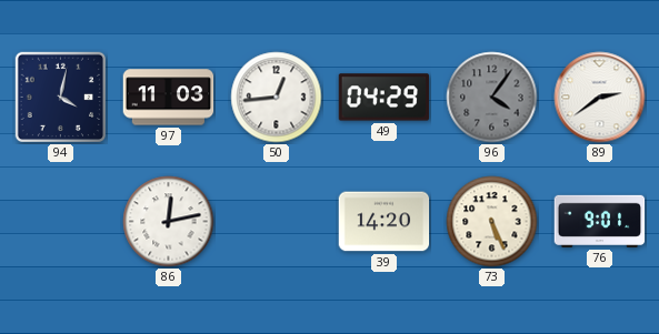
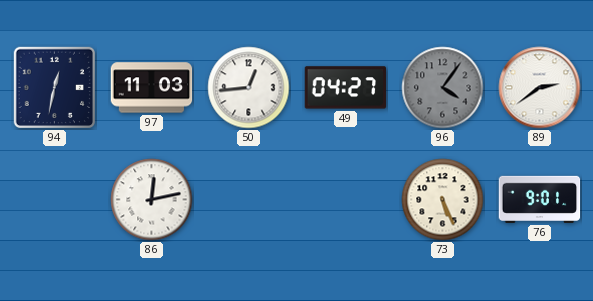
94: 4:02 -> 12:32 (54, 87)
49: 04:29 -> 04:27 (346, 88)
39: 14:20 -> none (385, 222)
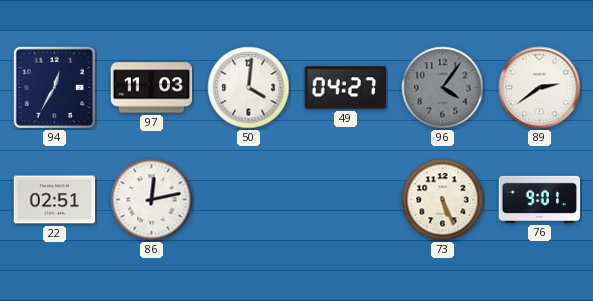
94: 12:32 -> 12:35 (54, 87)
50: 12:44 -> 4:01 (249, 88)
22: none -> 02:51 (55, 200)
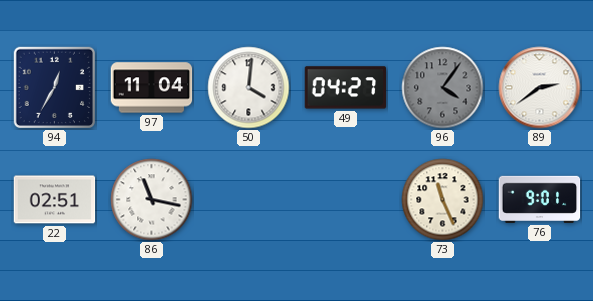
97: 11:03 -> 11:04 (152, 88)
86: 12:13 -> 11:17 (152, 200)
73: 5:26 -> 11:26 (443, 200)
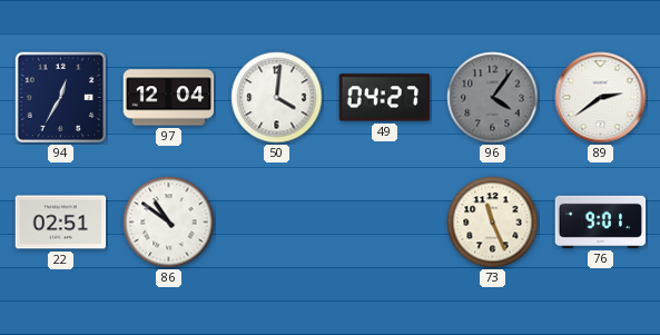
97: 11:04 -> 12:04 (169, 98)
86: 11:17 -> 10:51 (169, 223)
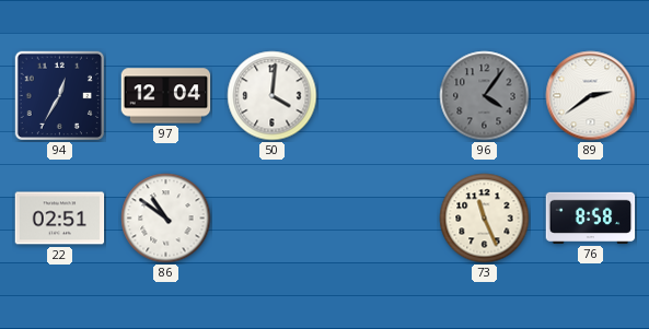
49: 04:27 -> none (385, 98)
76: 9:01 -> 8:58 (591, 218)
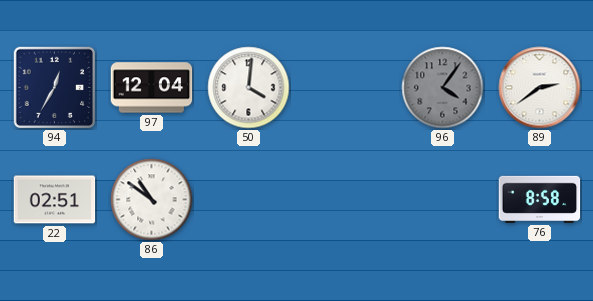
73: 11:26 -> none (485, 219)
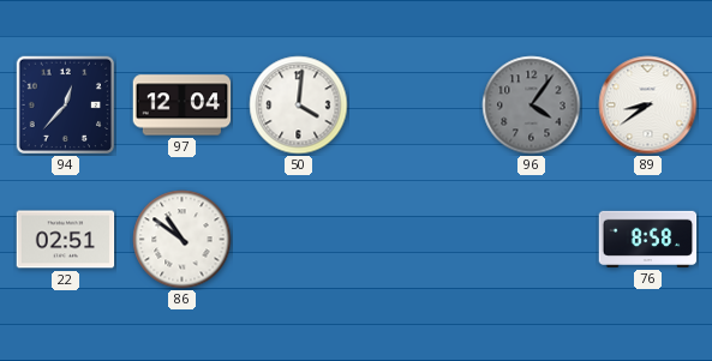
94: 12:35 -> 12:37 (65, 104)
89: 2:39 -> 8:39 (648, 106)
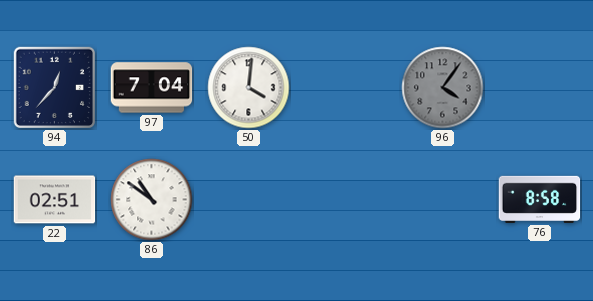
97: 12:04 -> 7:04 (152, 88)
89: 8:39 -> none (648, 106)
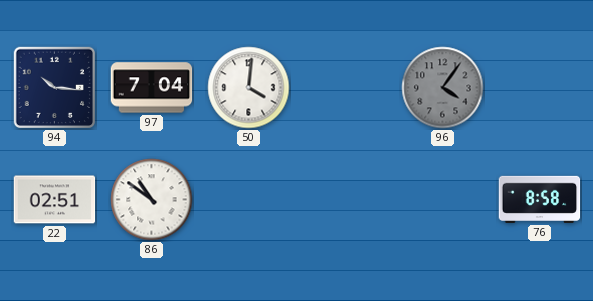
94: 12:37 -> 10:16 (54, 87)
